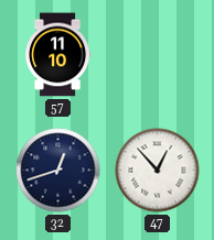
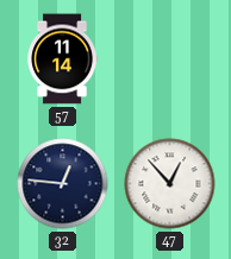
57: 11:10 -> 11:14 (63, 59)
32: 12:42 -> 12:46 (63, 184)
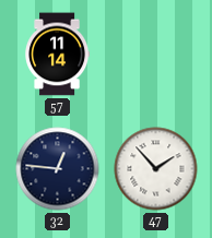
47: 12:53 -> 1:53 (156, 169)
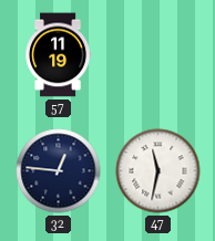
57: 11:14 -> 11:19 (59, 55)
47: 1:53 -> 11:32 (158, 171)
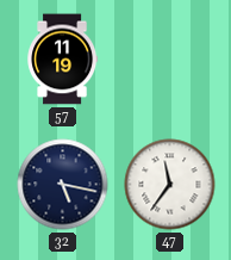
32: 12:46 -> 5:17 (63, 185)
47: 11:32 -> 11:36 (170, 185)
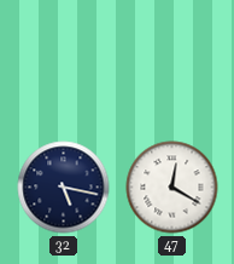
57: 11:19 -> none (63, 60)
47: 11:36 -> 12:20 (172, 188)
